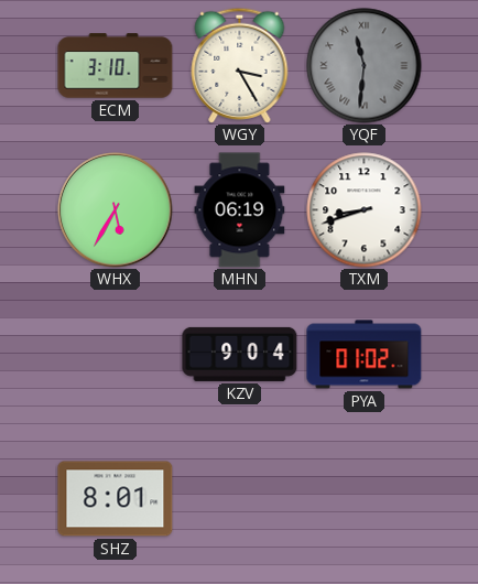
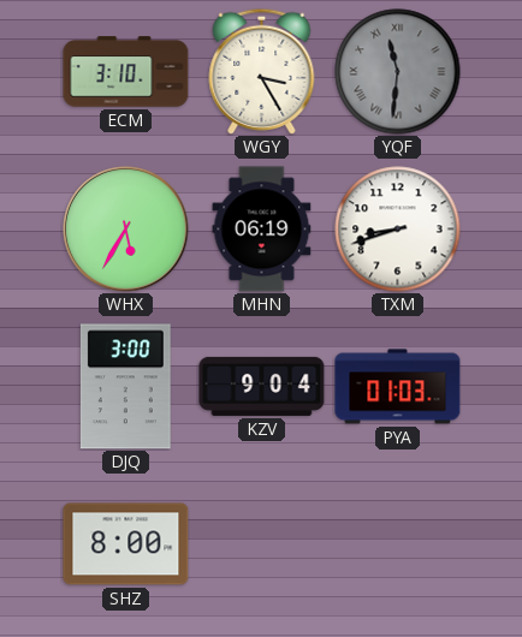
DJQ: none -> 3:00 (125, 387)
PYA: 01:02 -> 01:03 (398, 387)
SHZ: 8:01 -> 8:00 (126, 544)
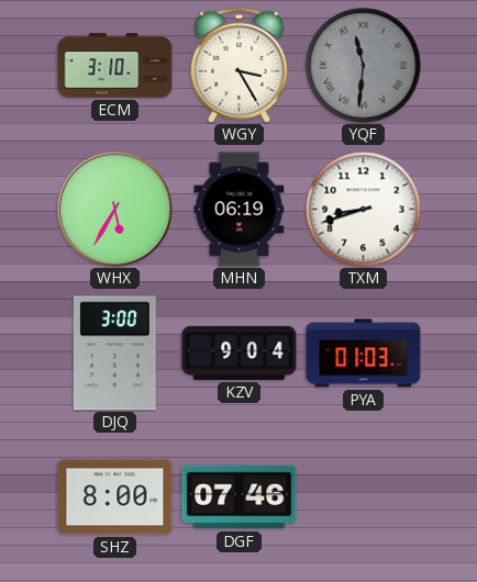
DGF: none -> 07:46 (240, 497)
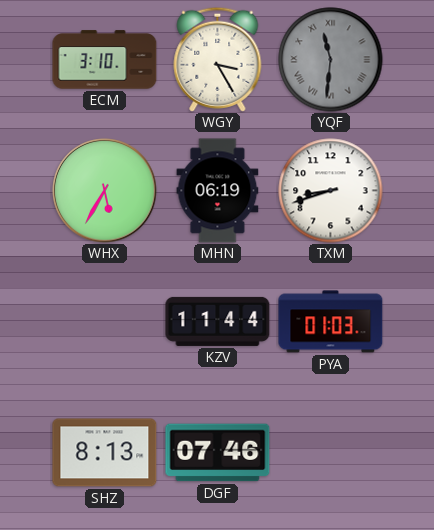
DJQ: 3:00 -> none (114, 354)
KZV: 9:04 -> 11:44 (218, 321)
SHZ: 8:00 -> 8:13 (105, 453)
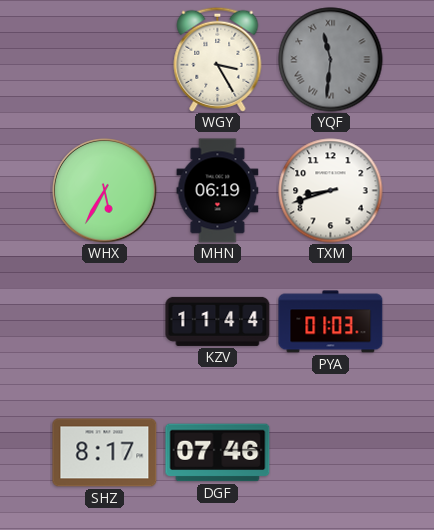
ECM: 3:10 -> none (105, 60)
SHZ: 8:13 -> 8:17 (105, 453)
